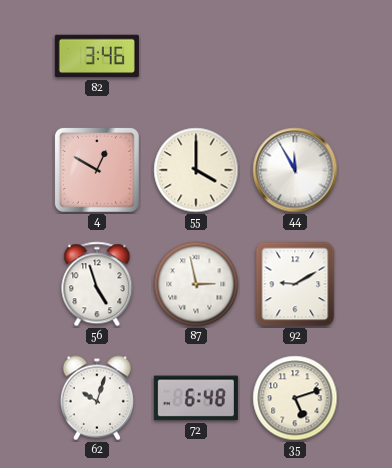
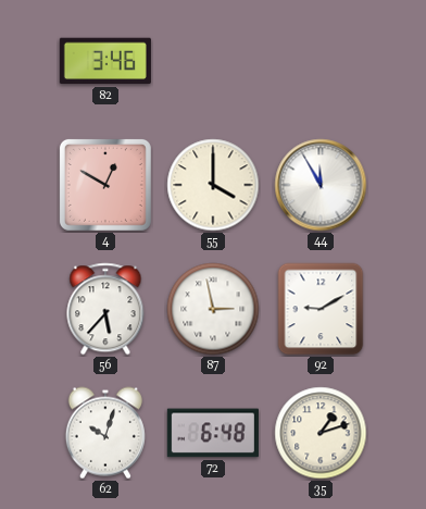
56: 4:57 -> 5:37 (105, 309)
35: 5:12 -> 1:12 (321, 433)
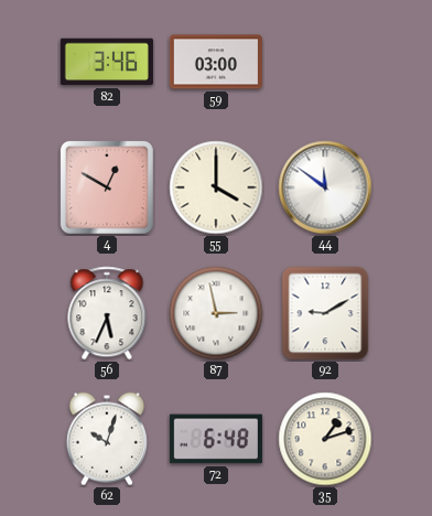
59: none -> 03:00 (216, 62)
44: 11:55 -> 11:51 (325, 187)
56: 5:37 -> 5:34 (107, 313)
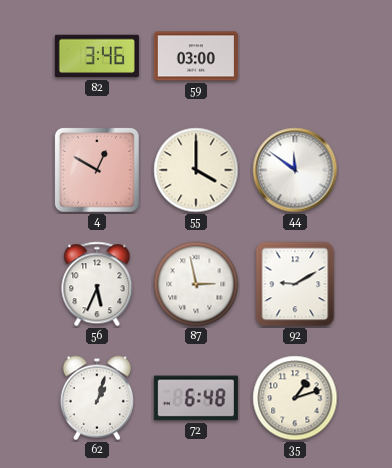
62: 10:03 -> 1:03 (97, 398)
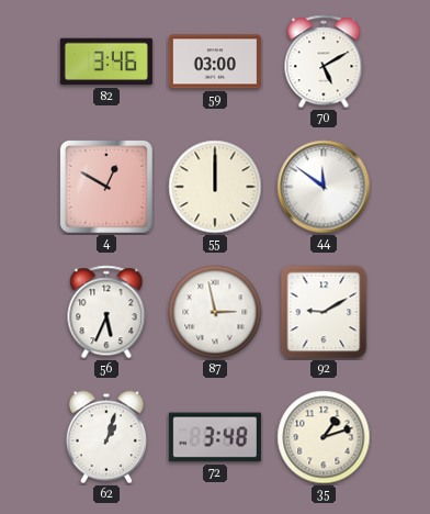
70: none -> 5:10 (324, 62)
55: 4:00 -> 12:00 (215, 187)
72: 6:48 -> 3:48 (215, 437)
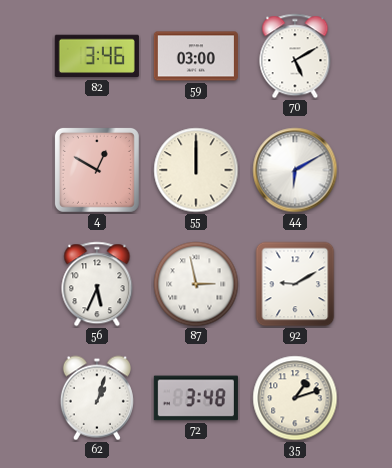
44: 11:51 -> 6:10 (295, 170)
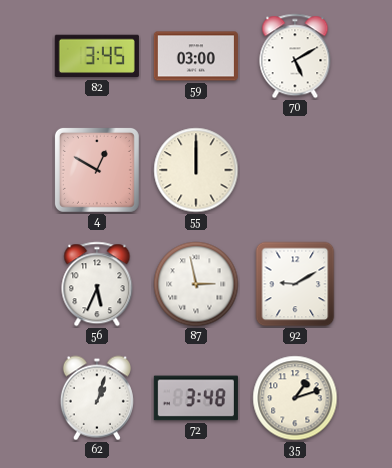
82: 3:46 -> 3:45 (97, 56)
44: 6:10 -> none (295, 170)
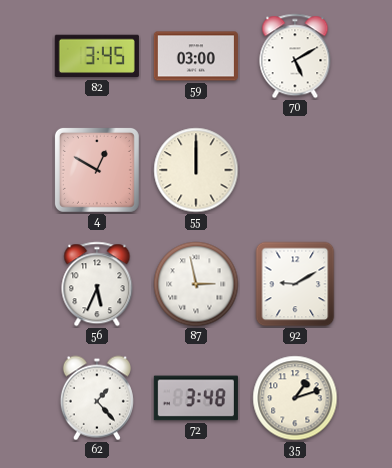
62: 1:03 -> 1:23 (97, 398)
